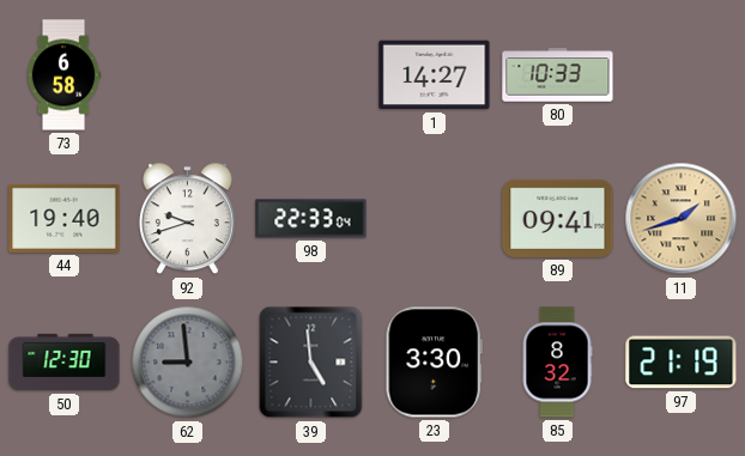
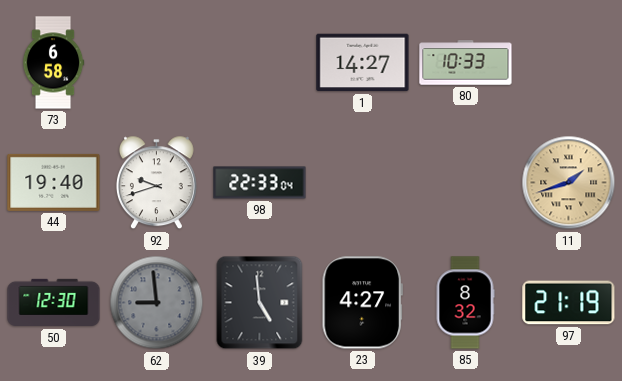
89: 09:41 -> none (558, 218)
23: 3:30 -> 4:27 (362, 303)
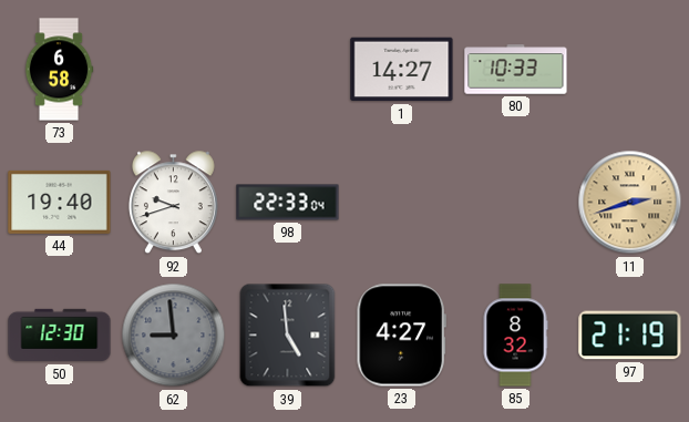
11: 1:42 -> 2:42 (630, 203)
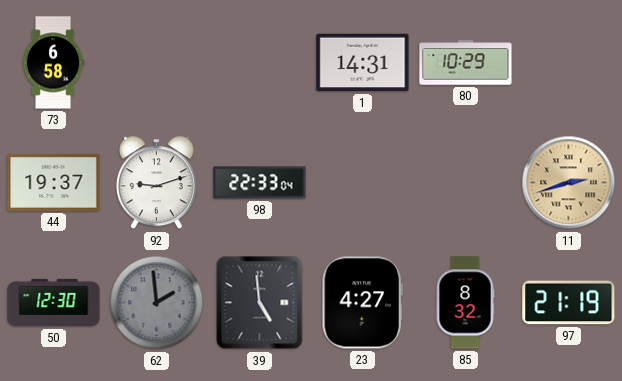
1: 14:27 -> 14:31 (363, 63)
80: 10:33 -> 10:29 (466, 63)
44: 19:40 -> 19:37 (54, 182)
92: 9:42 -> 9:12 (156, 183)
62: 8:59 -> 1:59 (157, 303)
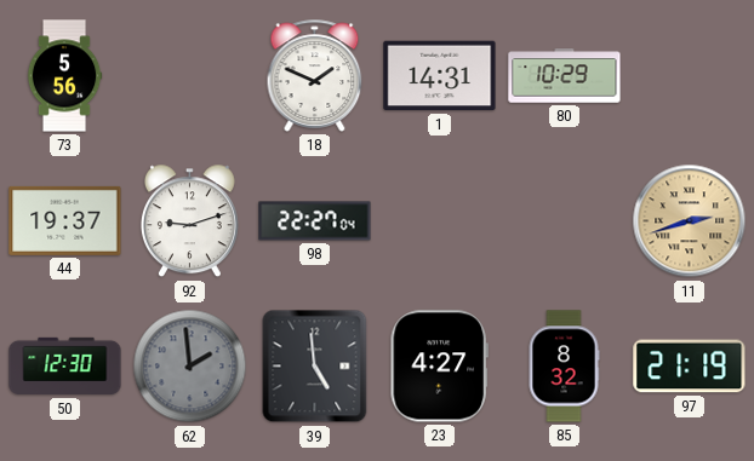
73: 6:58 -> 5:56 (64, 76)
18: none -> 1:49 (315, 75)
98: 22:33 -> 22:27 (315, 221)
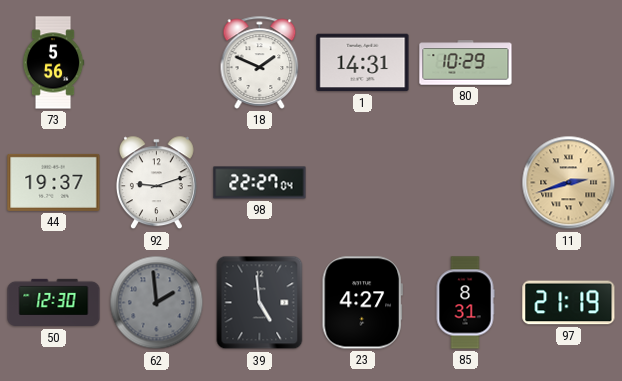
85: 8:32 -> 8:31 (465, 303)
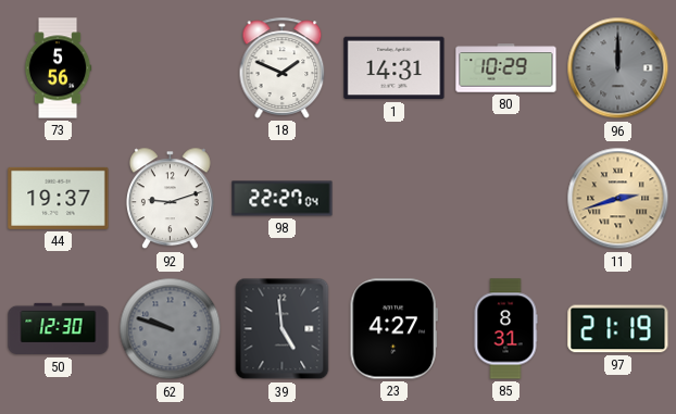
96: none -> 12:00 (618, 68)
62: 1:59 -> 9:48 (171, 329)
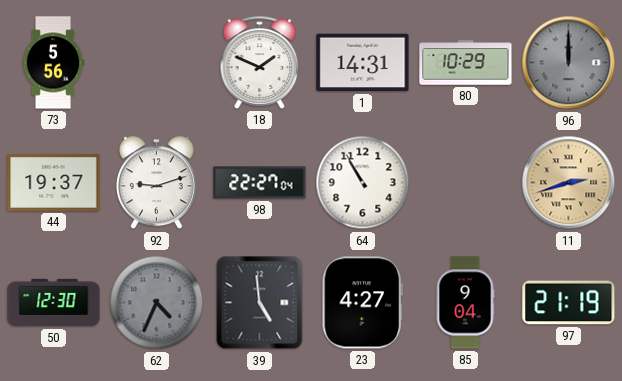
64: none -> 10:55 (363, 183)
62: 9:48 -> 4:34 (157, 303)
85: 8:31 -> 9:04 (465, 303)
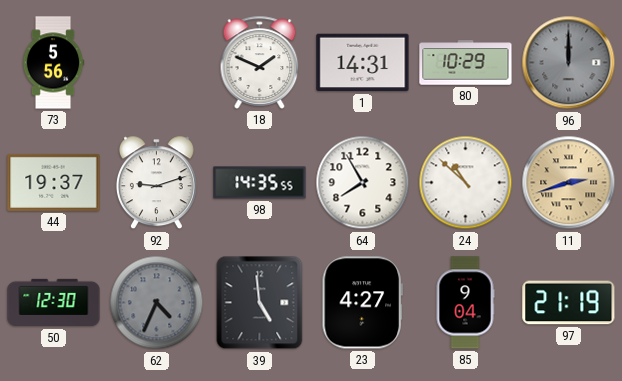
98: 22:27 -> 14:35 (260, 183)
64: 10:55 -> 7:55 (363, 183)
24: none -> 10:52 (466, 183)
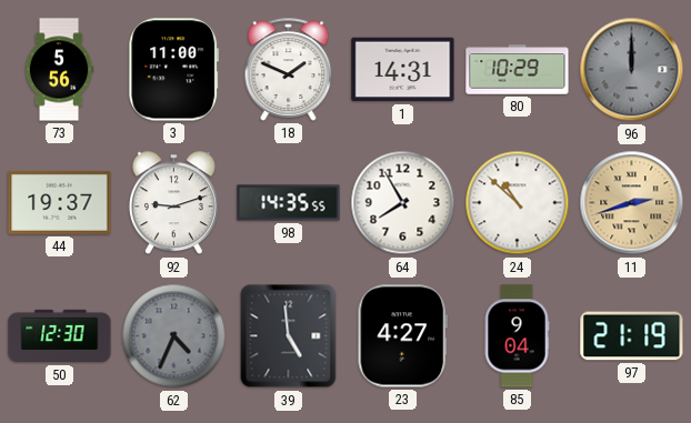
3: none -> 11:00 (174, 70)
